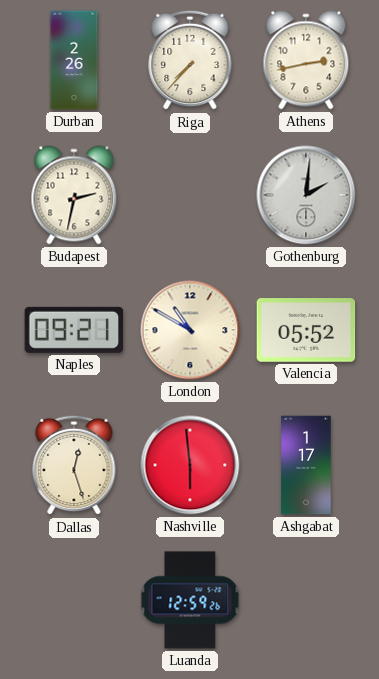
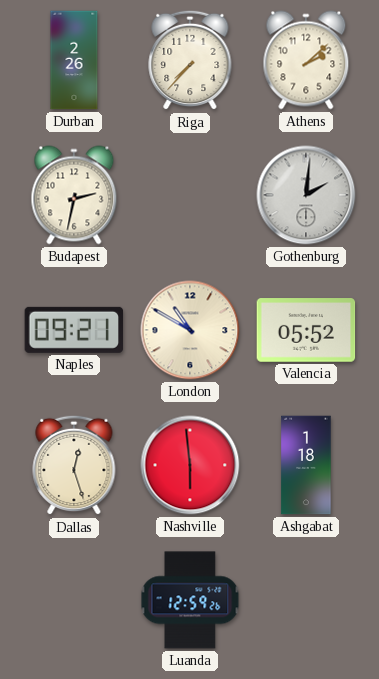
Athens: 2:43 -> 2:08 (306, 60)
Ashgabat: 1:17 -> 1:18 (306, 465)
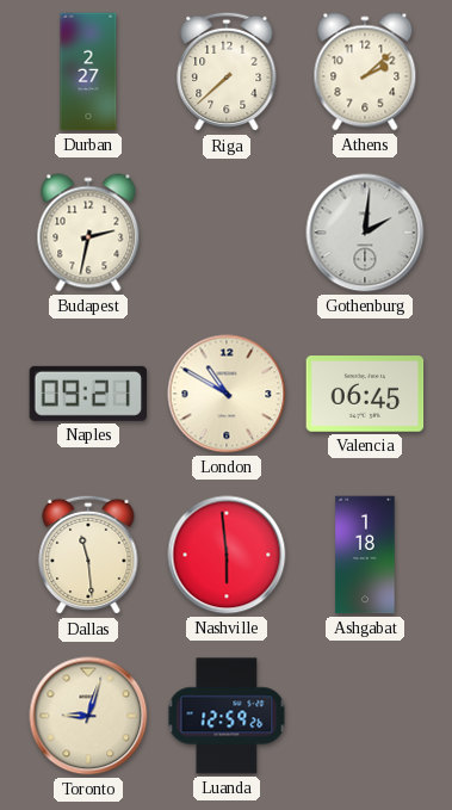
Durban: 2:26 -> 2:27 (88, 72)
Riga: 7:37 -> 7:38 (227, 72)
Valencia: 05:52 -> 06:45 (365, 394)
Dallas: 12:27 -> 11:29 (88, 555)
Toronto: none -> 9:03 (88, 716)
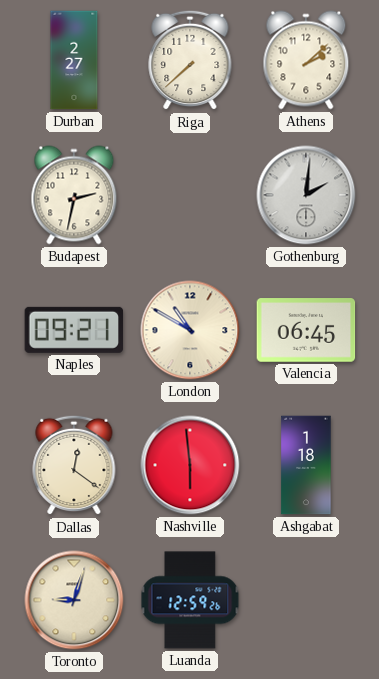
Dallas: 11:29 -> 12:21 (74, 465)
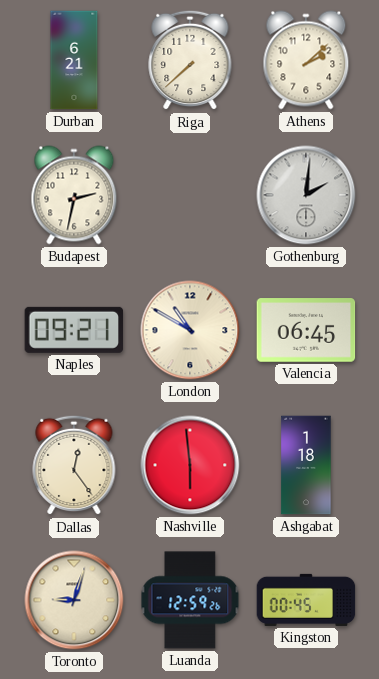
Durban: 2:27 -> 6:21 (74, 60)
Dallas: 12:21 -> 12:24 (74, 465)
Kingston: none -> 00:45 (306, 600)
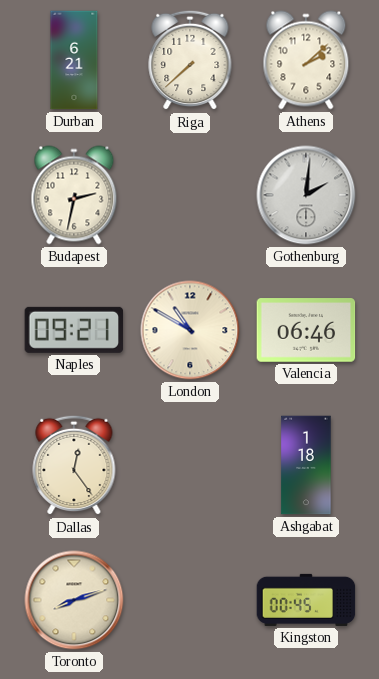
Valencia: 06:45 -> 06:46 (306, 330)
Nashville: 5:59 -> none (190, 465)
Toronto: 9:03 -> 8:12 (74, 600)
Luanda: 12:59 -> none (190, 600)
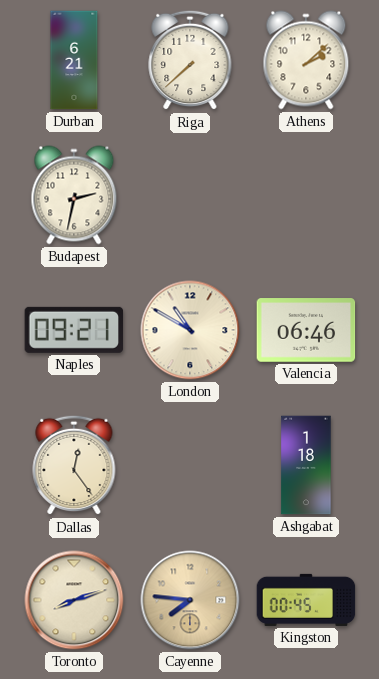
Gothenburg: 2:01 -> none (306, 195)
Cayenne: none -> 7:46 (190, 600)
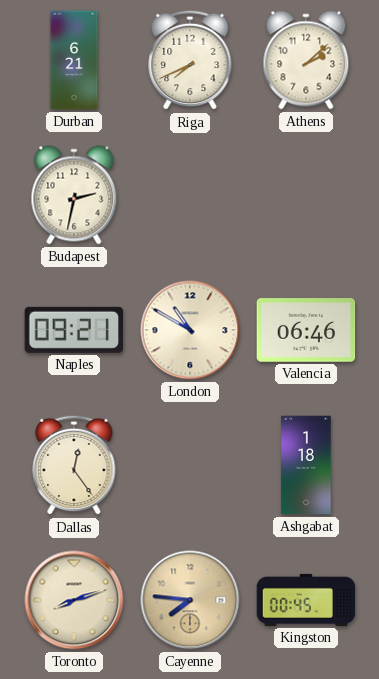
Riga: 7:38 -> 7:41 (190, 60)
